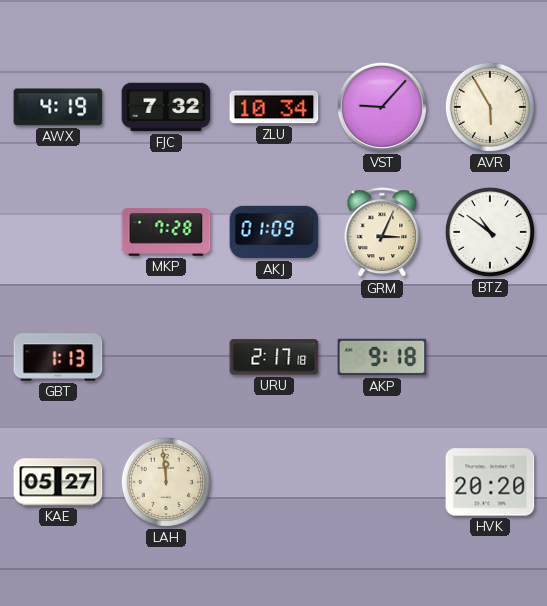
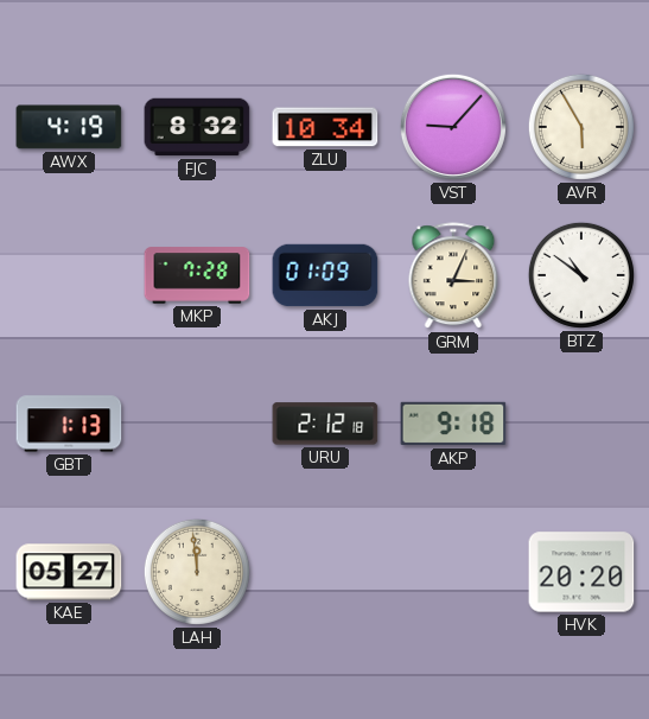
FJC: 7:32 -> 8:32 (197, 127)
URU: 2:17 -> 2:12 (325, 424)
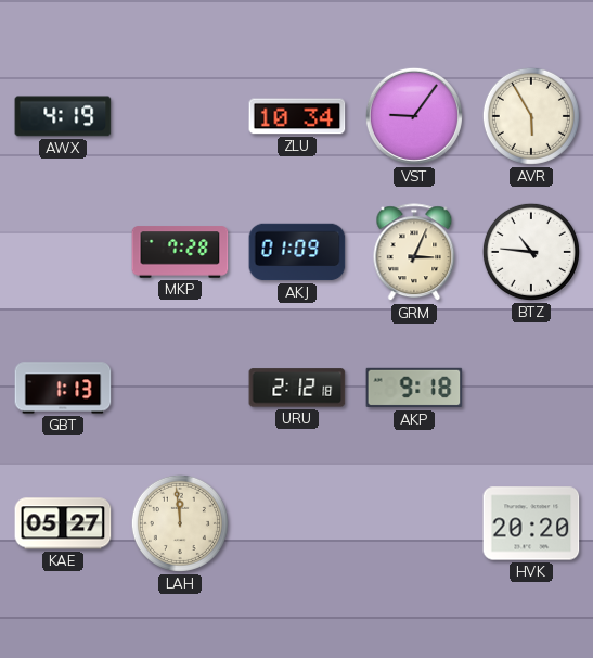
FJC: 8:32 -> none (197, 127)
VST: 9:07 -> 9:06 (414, 116)
BTZ: 10:51 -> 10:46 (531, 252)
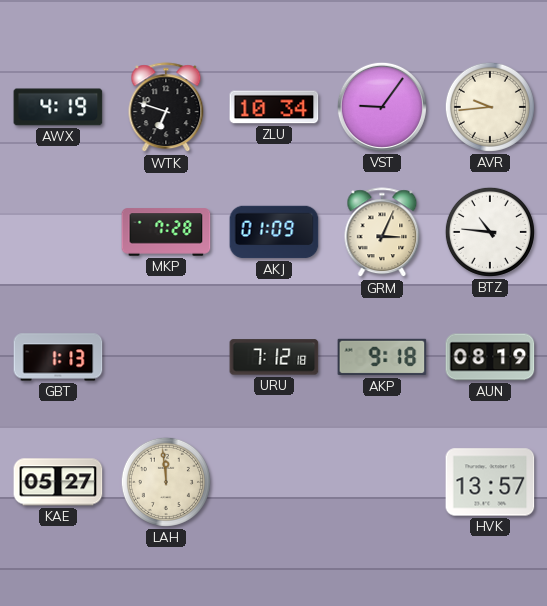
WTK: none -> 6:48 (166, 108)
AVR: 5:55 -> 9:44 (490, 107)
URU: 2:12 -> 7:12 (274, 357)
AUN: none -> 08:19 (490, 357)
HVK: 20:20 -> 13:57 (490, 482)
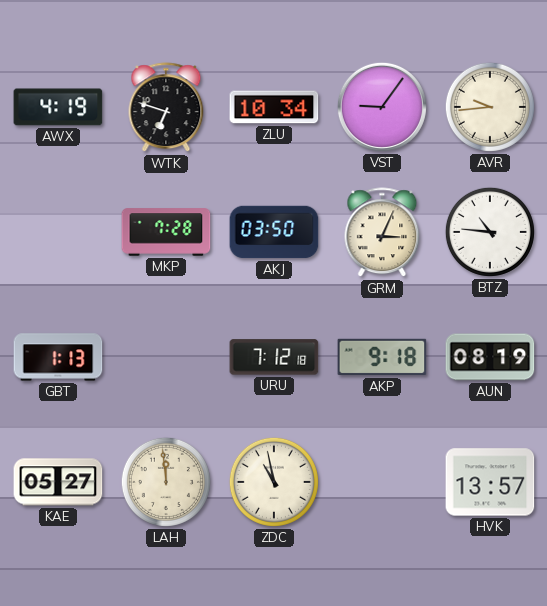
AKJ: 01:09 -> 03:50 (274, 232)
ZDC: none -> 10:58 (274, 482)
